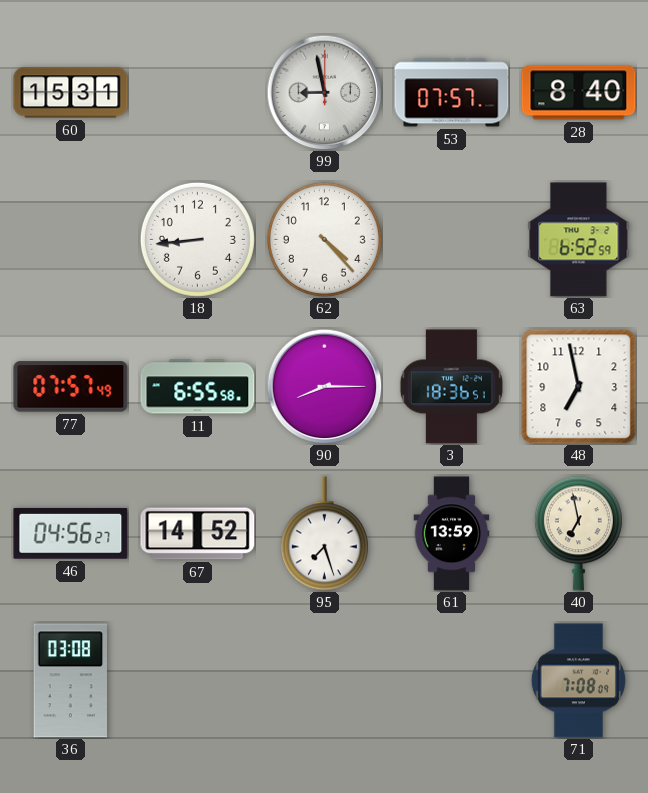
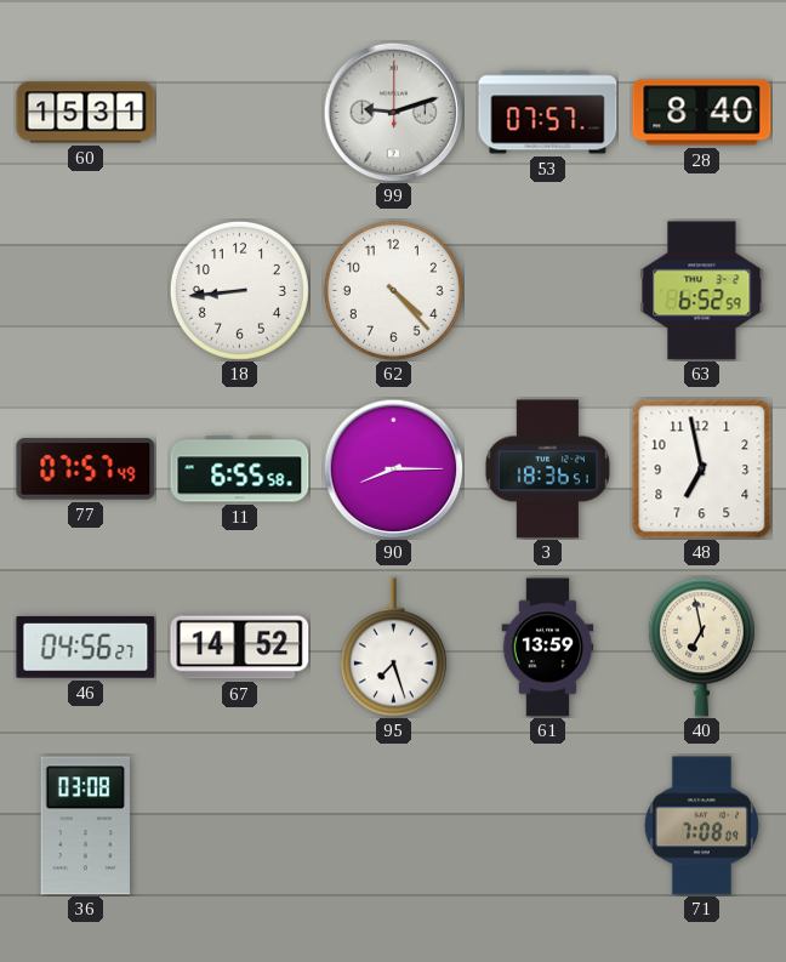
99: 8:58 -> 9:12 (393, 112)
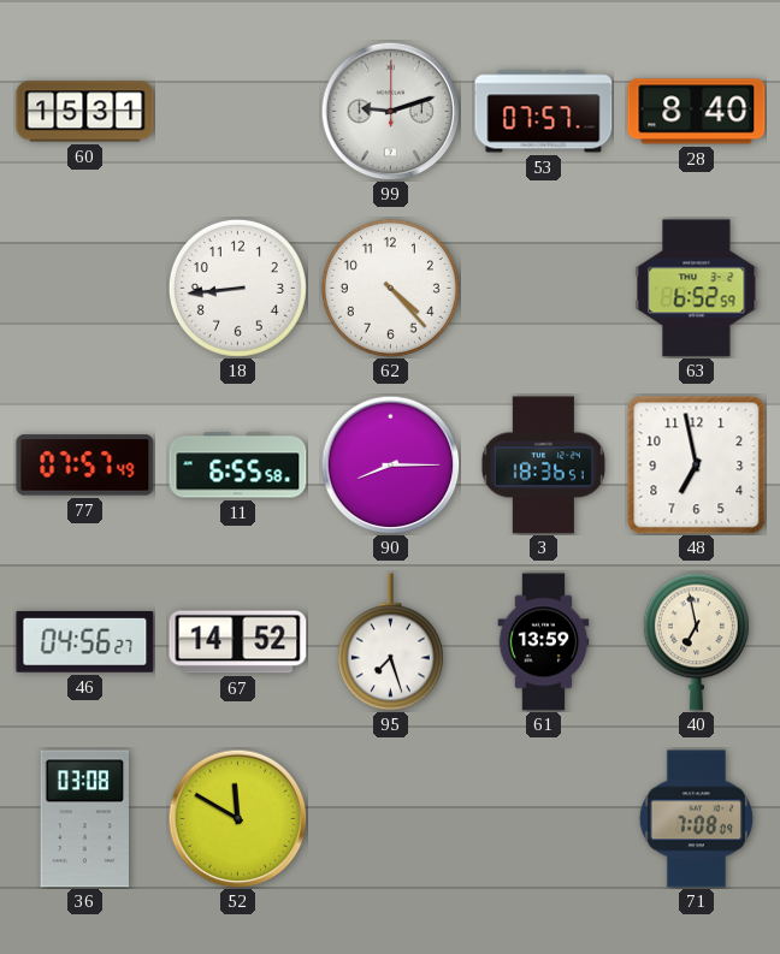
52: none -> 11:50 (237, 818)
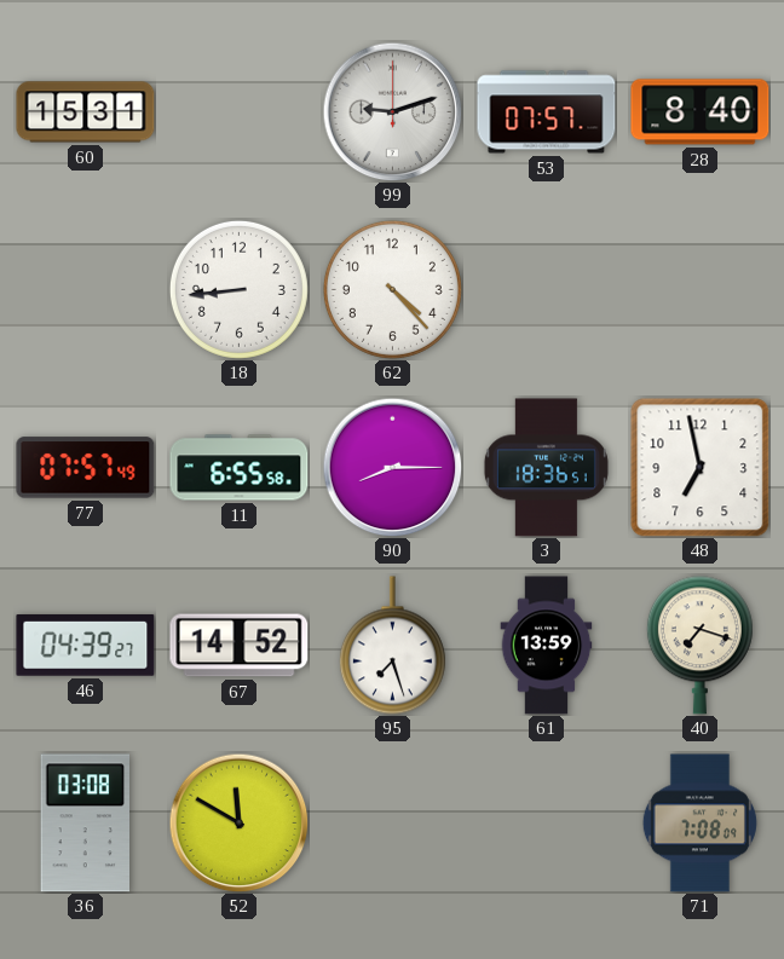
63: 6:52 -> none (697, 289)
46: 04:56 -> 04:39 (86, 645)
40: 6:58 -> 7:18 (699, 646)
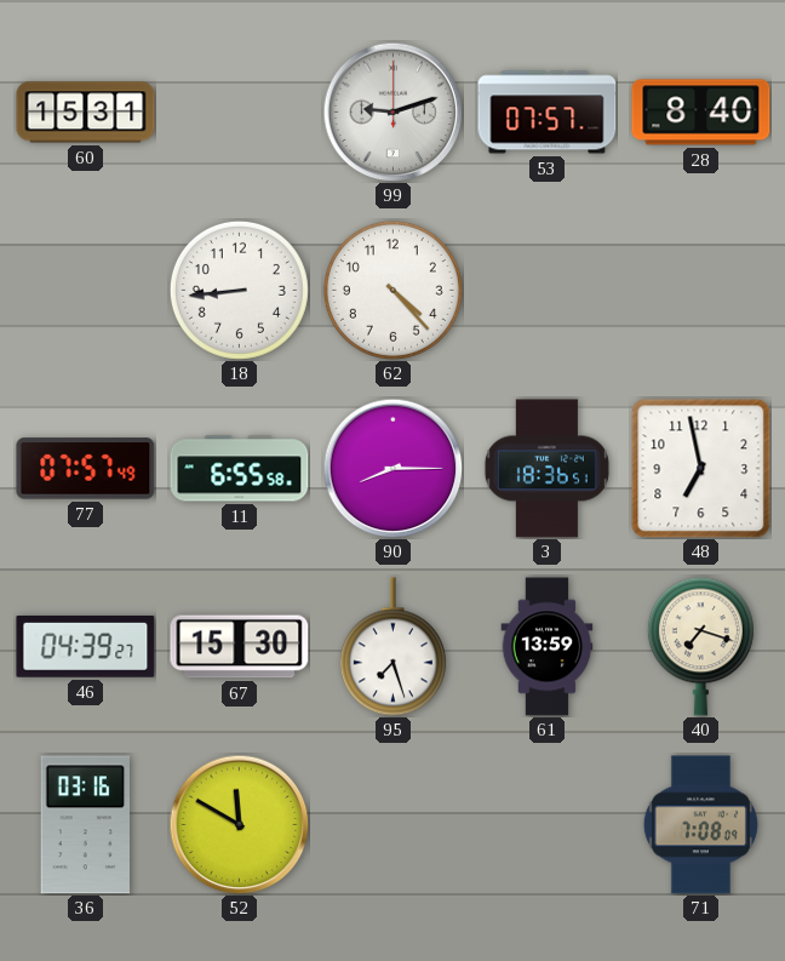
67: 14:52 -> 15:30 (240, 647)
36: 03:08 -> 03:16 (86, 825)
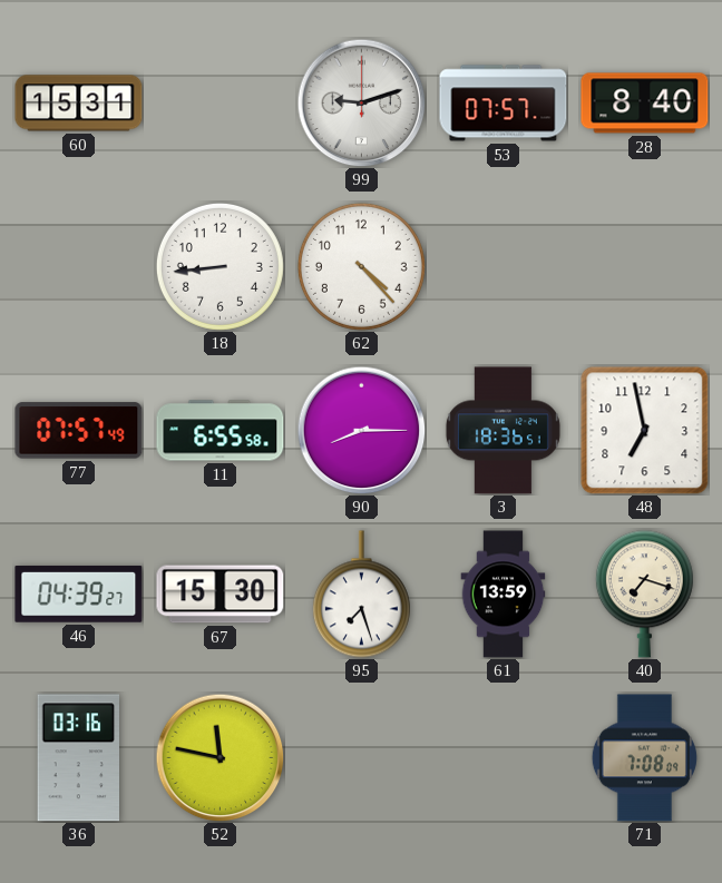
52: 11:50 -> 11:47 (219, 757)
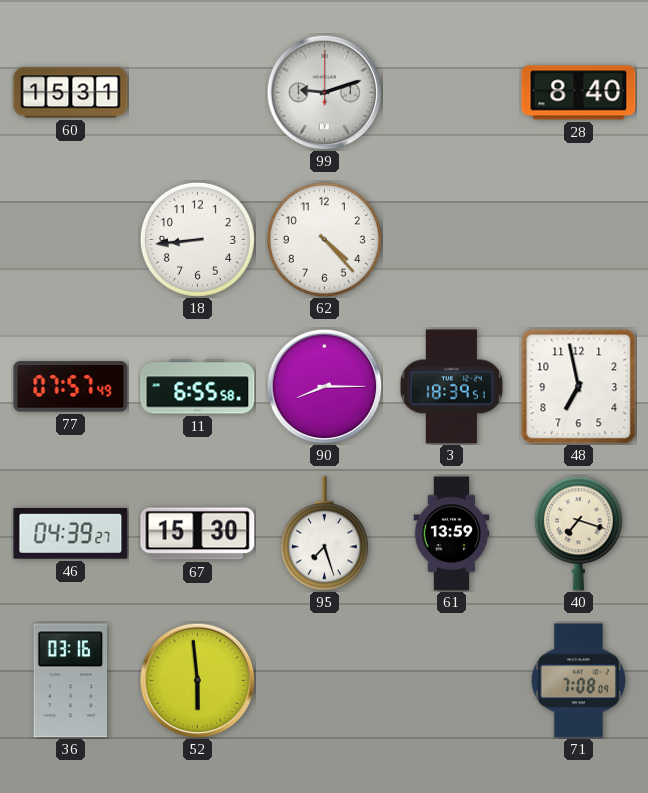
53: 07:57 -> none (504, 104)
3: 18:36 -> 18:39 (451, 387)
52: 11:47 -> 5:59 (197, 680)
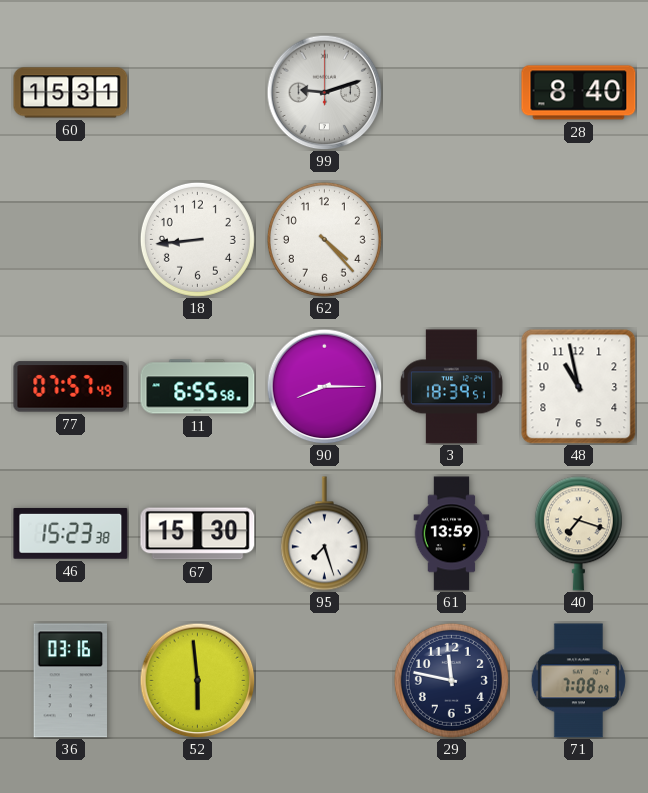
48: 6:58 -> 10:58 (579, 387)
46: 04:39 -> 15:23 (71, 533)
29: none -> 11:47 (451, 680)
